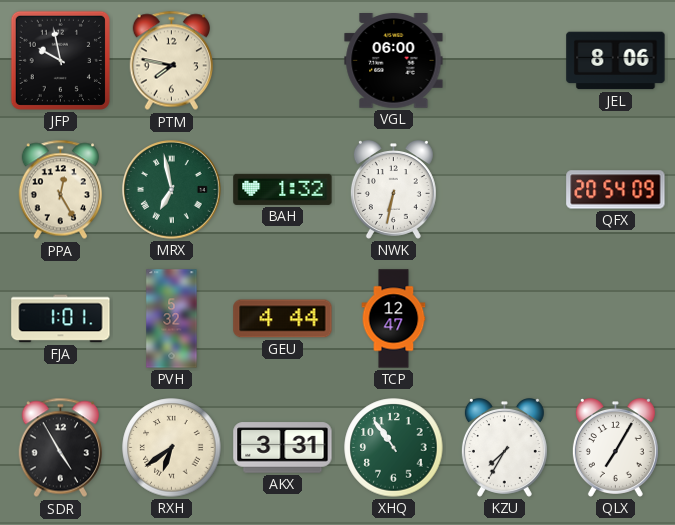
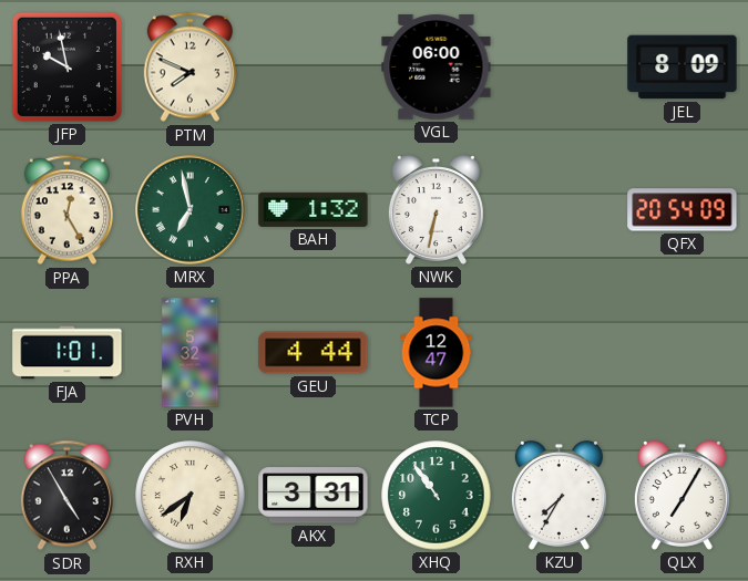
PTM: 7:47 -> 7:49 (189, 68)
JEL: 8:06 -> 8:09 (683, 68)
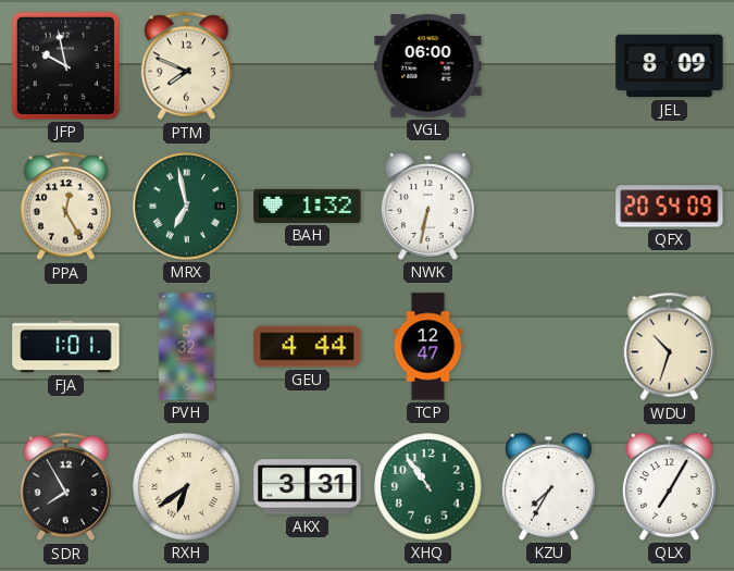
WDU: none -> 10:33 (669, 347)
SDR: 4:55 -> 7:55 (65, 487)
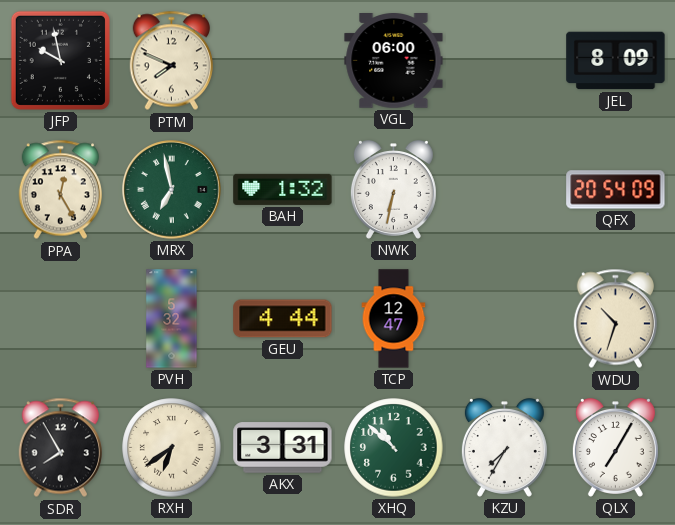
FJA: 1:01 -> none (66, 347)
XHQ: 10:54 -> 10:52 (394, 448)
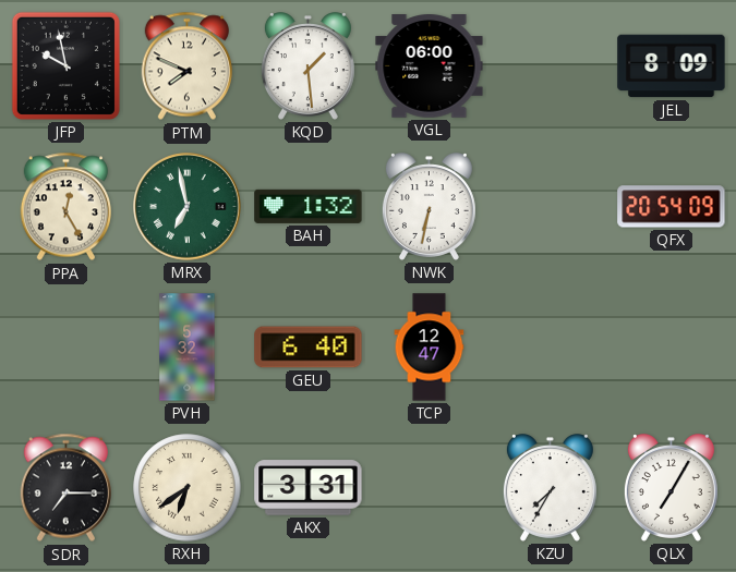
KQD: none -> 1:29 (307, 66)
GEU: 4:44 -> 6:40 (309, 348)
WDU: 10:33 -> none (615, 319)
SDR: 7:55 -> 7:15 (65, 488)
XHQ: 10:52 -> none (394, 448)
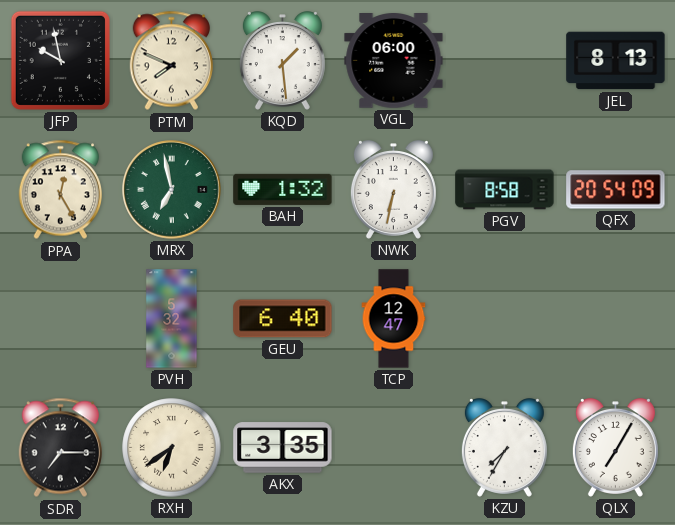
JEL: 8:09 -> 8:13 (616, 61)
PGV: none -> 8:58 (505, 190)
AKX: 3:31 -> 3:35 (283, 448)
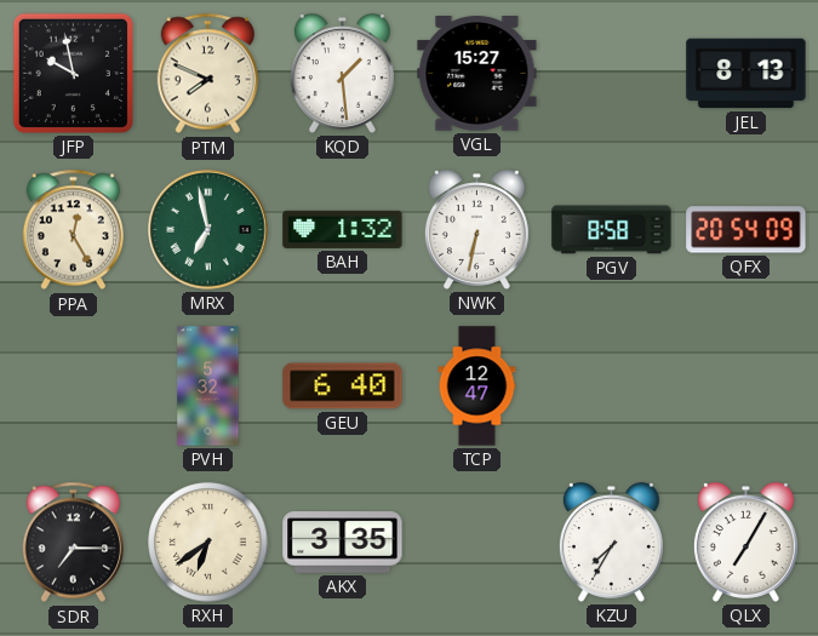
VGL: 06:00 -> 15:27 (477, 74)
